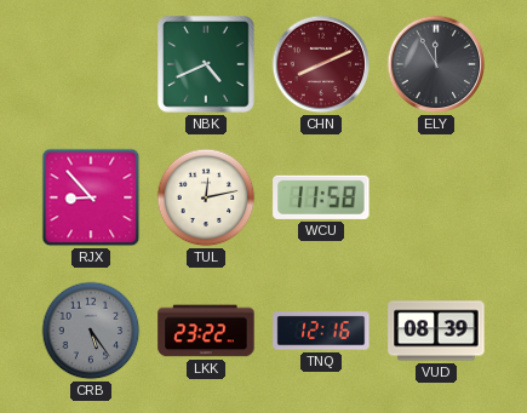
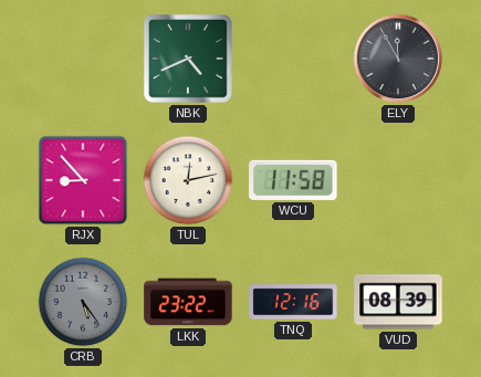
CHN: 8:11 -> none (321, 64)
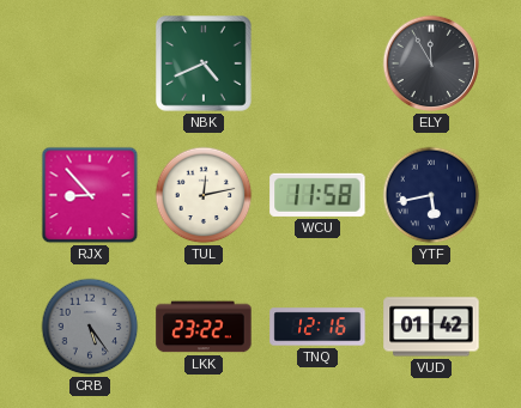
YTF: none -> 5:43 (431, 195)
VUD: 08:39 -> 01:42 (431, 327)
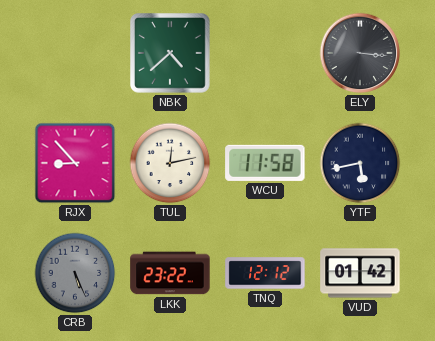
NBK: 4:41 -> 4:38 (171, 54)
ELY: 11:55 -> 3:16 (360, 53)
CRB: 5:24 -> 5:26 (75, 273)
TNQ: 12:16 -> 12:12 (265, 273)
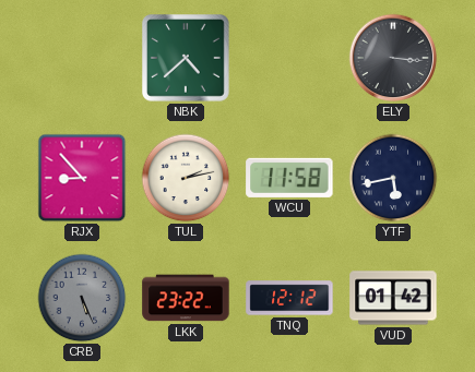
TUL: 12:13 -> 2:13 (186, 178)
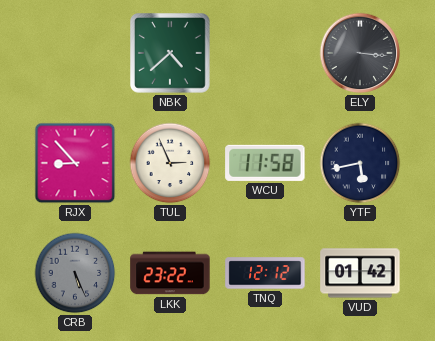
TUL: 2:13 -> 2:56 (170, 163)
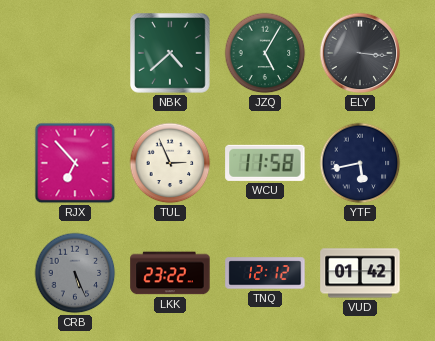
JZQ: none -> 5:05 (265, 53)
RJX: 8:53 -> 6:53 (75, 163)
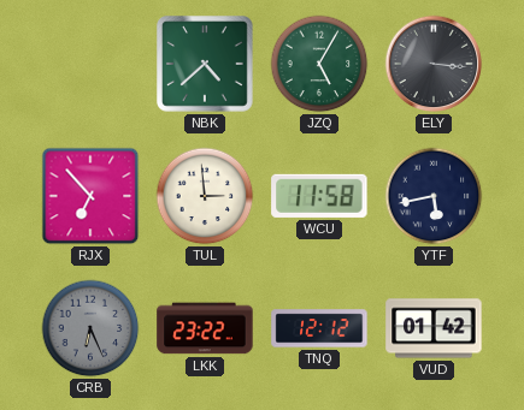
TUL: 2:56 -> 2:59 (205, 196)
CRB: 5:26 -> 6:26 (90, 328)
